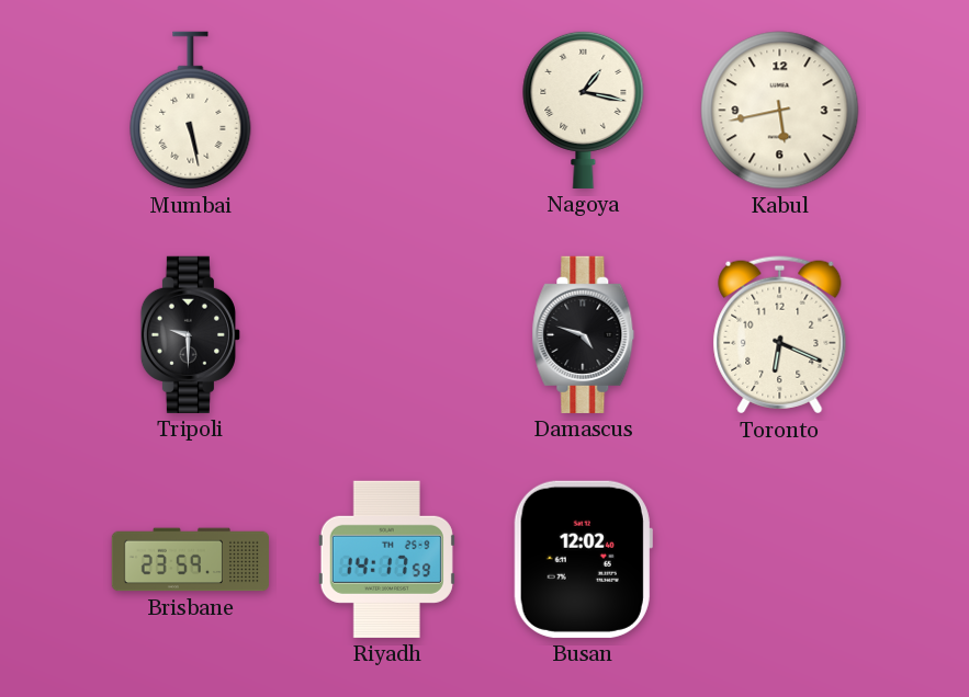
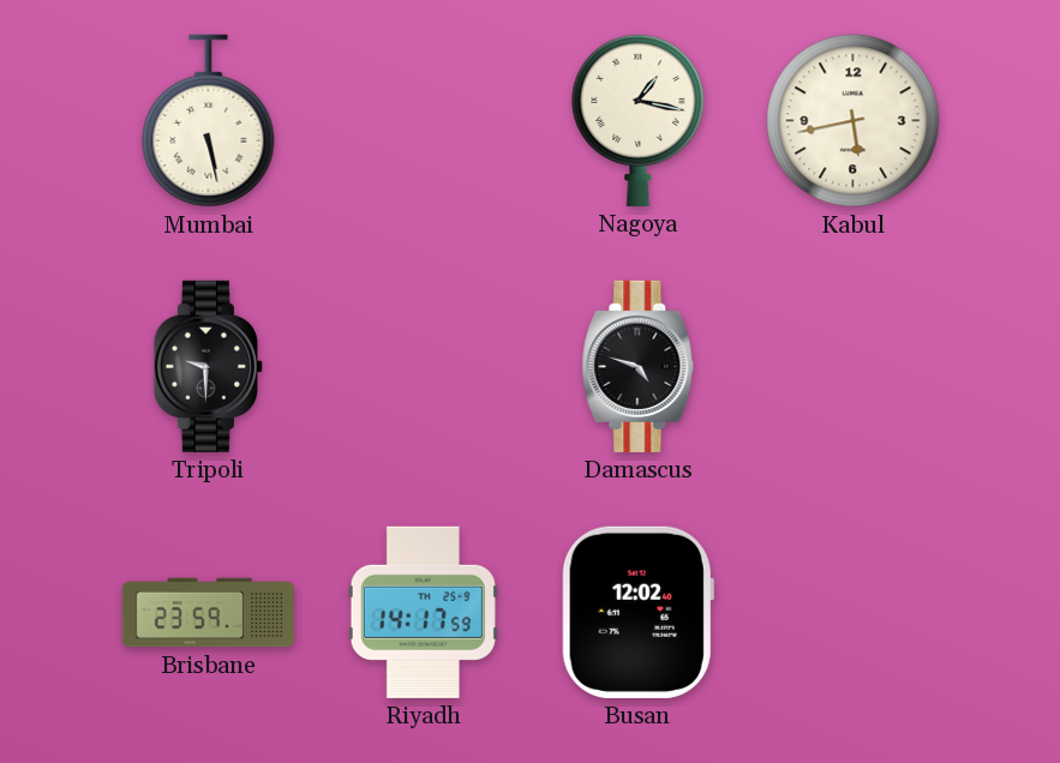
Toronto: 6:19 -> none (780, 335)
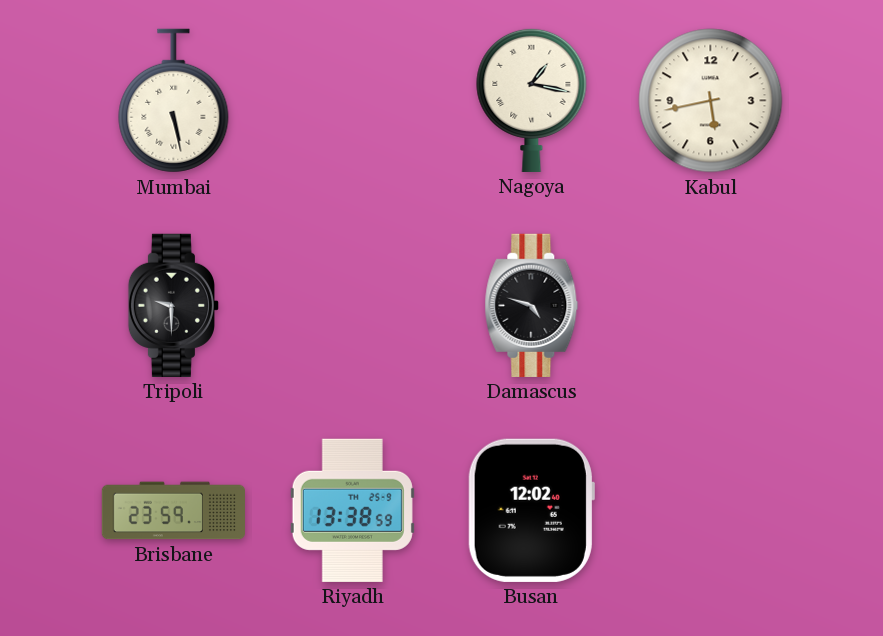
Riyadh: 14:17 -> 13:38 (352, 510)
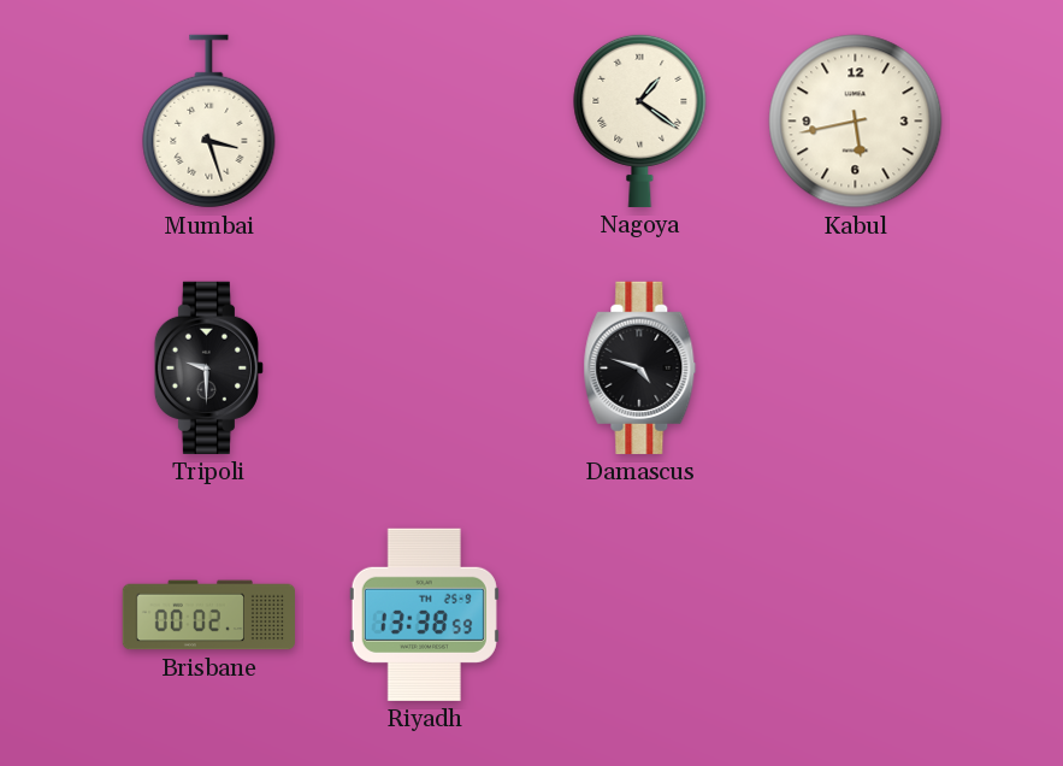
Mumbai: 5:28 -> 3:27 (209, 122)
Nagoya: 1:17 -> 1:21 (640, 120)
Brisbane: 23:59 -> 00:02 (208, 615)
Busan: 12:02 -> none (531, 510)
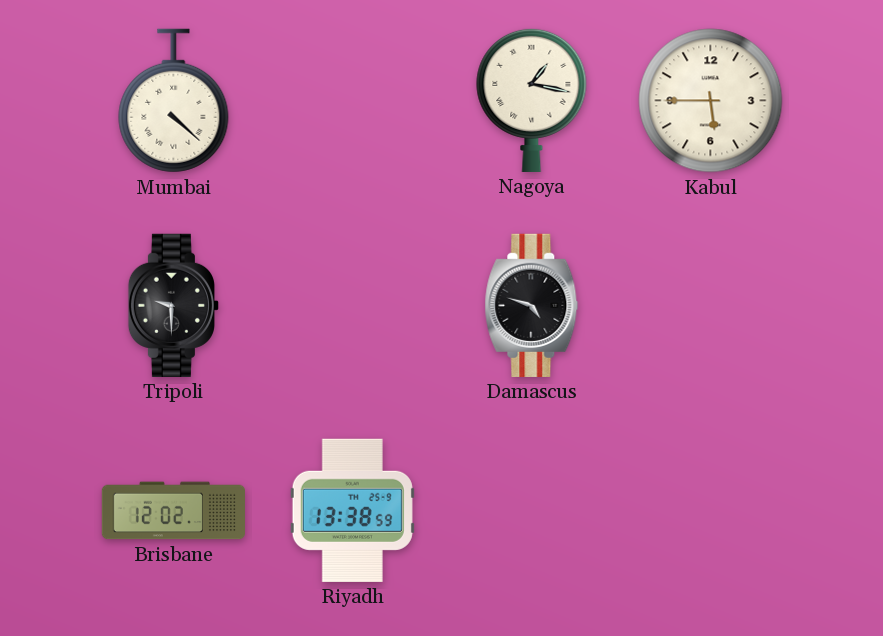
Mumbai: 3:27 -> 4:22 (174, 101)
Nagoya: 1:21 -> 1:17 (532, 100)
Kabul: 5:43 -> 5:45 (711, 101)
Brisbane: 00:02 -> 12:02 (173, 511)
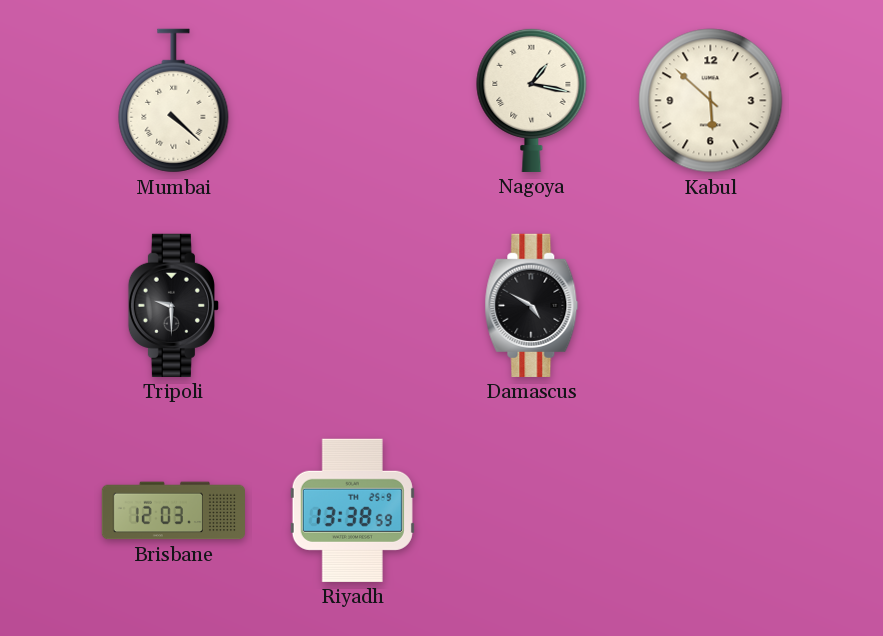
Kabul: 5:45 -> 5:52 (711, 101)
Damascus: 4:48 -> 4:50 (532, 305)
Brisbane: 12:02 -> 12:03 (173, 511)
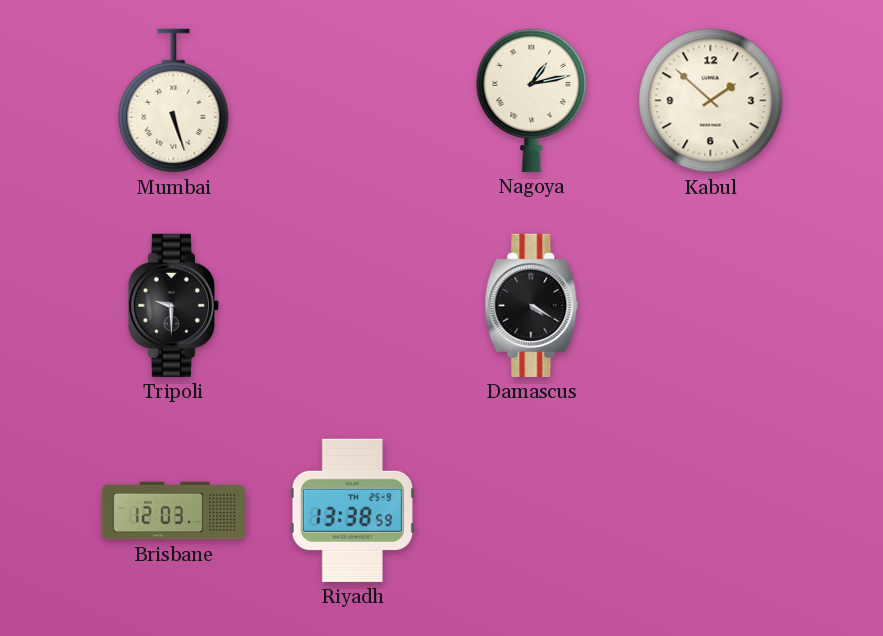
Mumbai: 4:22 -> 5:27 (174, 101)
Nagoya: 1:17 -> 1:13 (532, 100)
Kabul: 5:52 -> 1:52 (711, 101)
Damascus: 4:50 -> 4:20 (532, 305)
